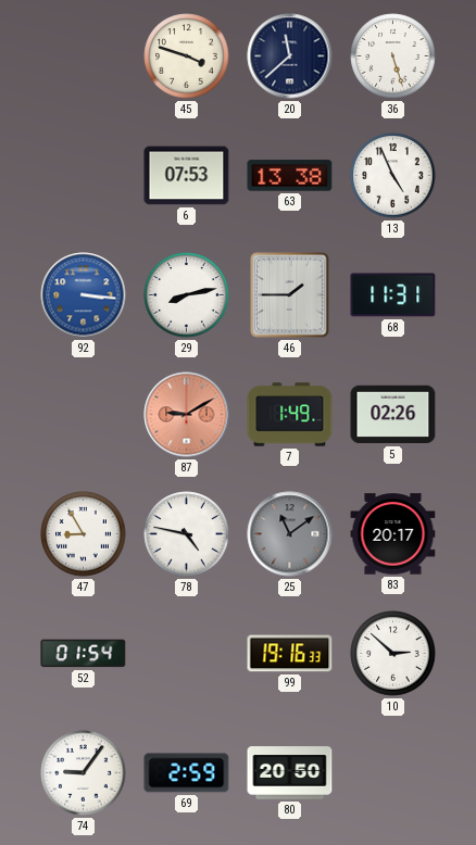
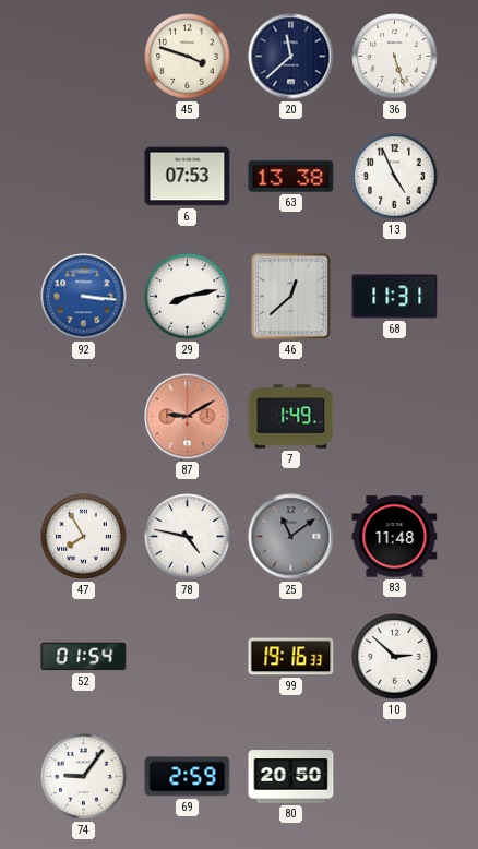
46: 1:45 -> 12:38 (291, 297)
5: 02:26 -> none (393, 415)
47: 8:55 -> 7:55 (84, 537)
83: 20:17 -> 11:48 (395, 537)
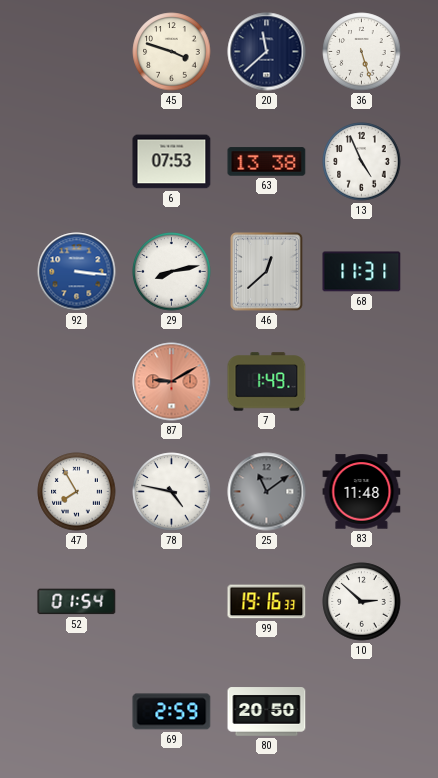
74: 9:06 -> none (84, 777)
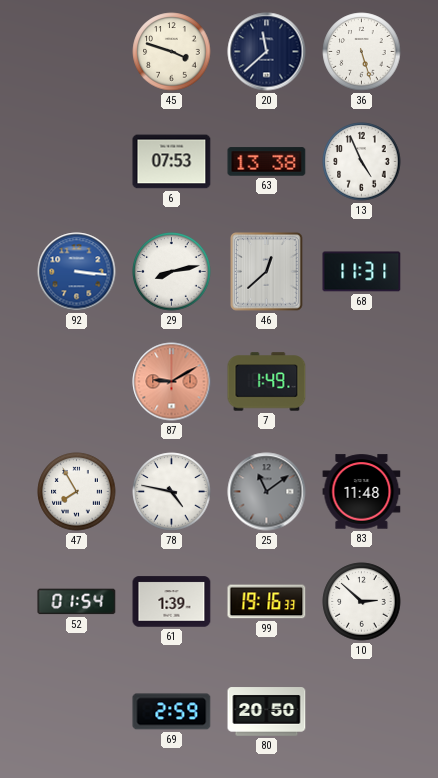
61: none -> 1:39 (172, 602)
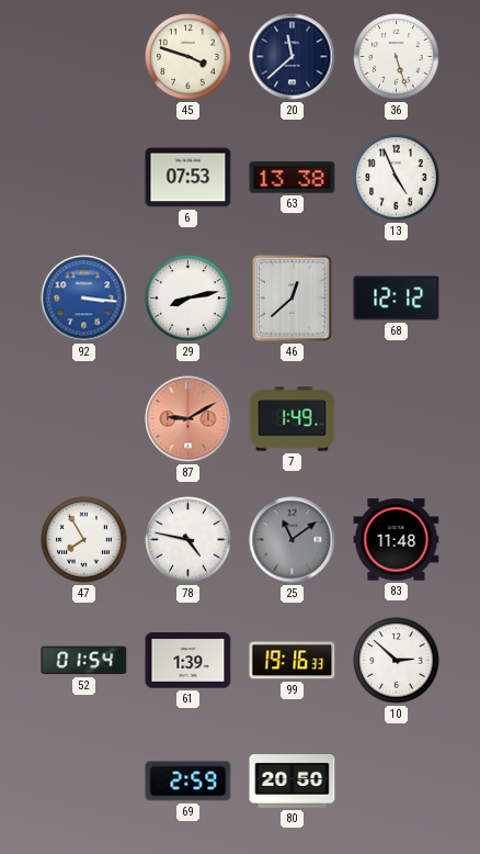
68: 11:31 -> 12:12 (397, 299)
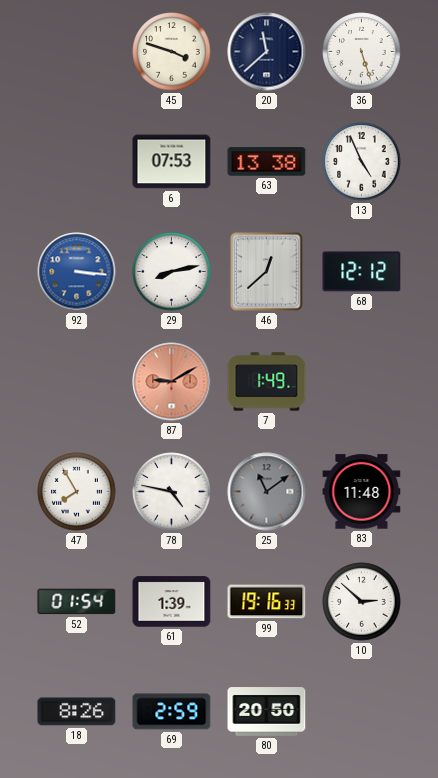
18: none -> 8:26 (77, 712)
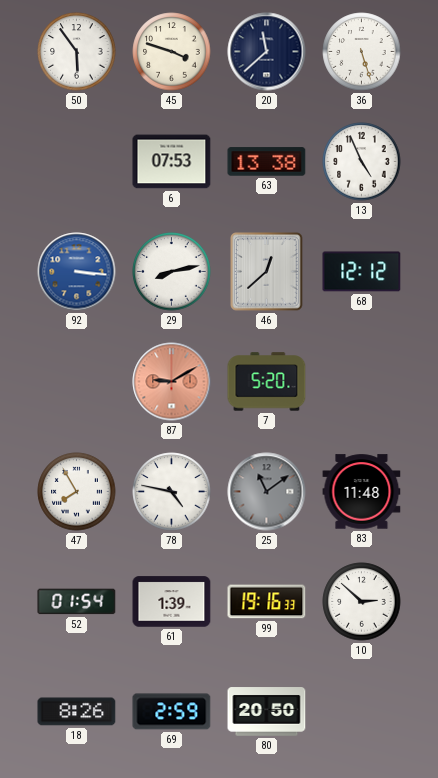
50: none -> 5:54 (77, 52)
7: 1:49 -> 5:20 (267, 382)
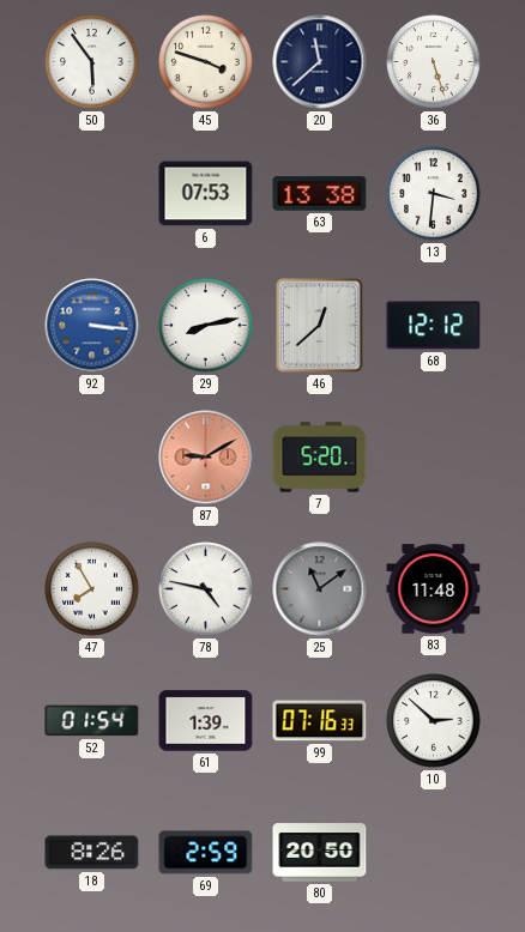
13: 4:56 -> 3:31 (434, 194)
99: 19:16 -> 07:16 (320, 721)
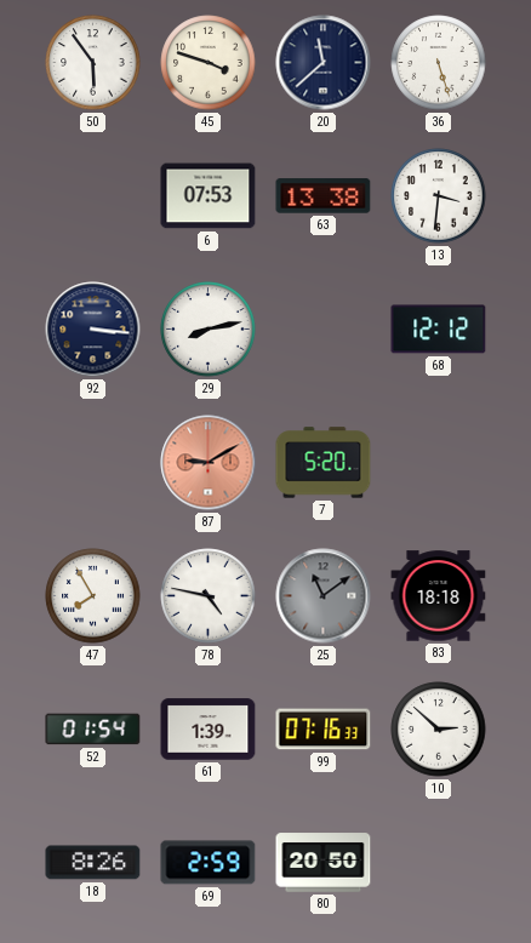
92 dial: blue -> navy (93, 330)
46: 12:38 -> none (320, 326)
83: 11:48 -> 18:18 (439, 596)
